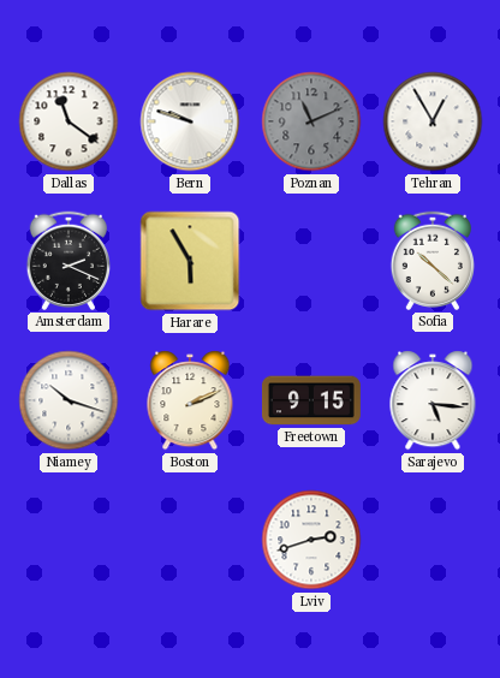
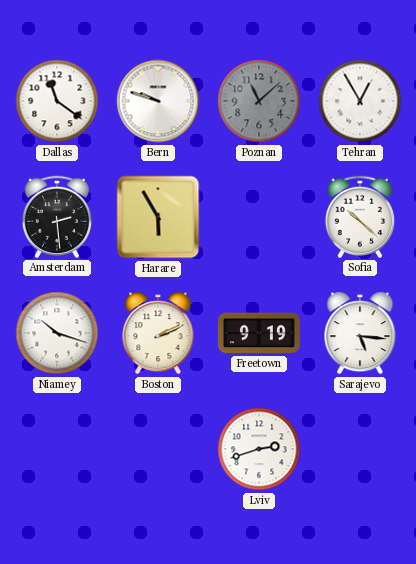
Poznan: 11:11 -> 11:08 (259, 101)
Amsterdam: 2:19 -> 2:29 (56, 217)
Freetown: 9:15 -> 9:19 (259, 333)
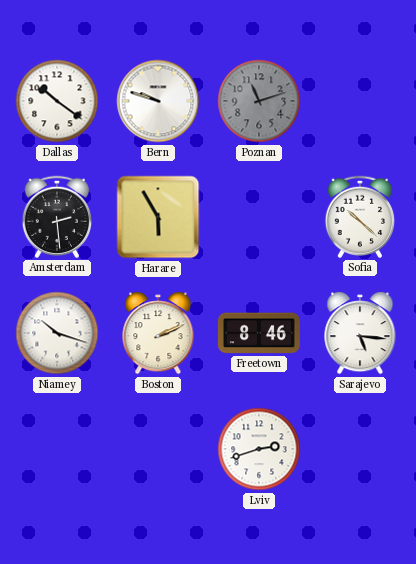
Dallas: 11:21 -> 10:21 (57, 101)
Poznan: 11:08 -> 11:12 (259, 101)
Tehran: 12:55 -> none (360, 101)
Freetown: 9:19 -> 8:46 (259, 333)
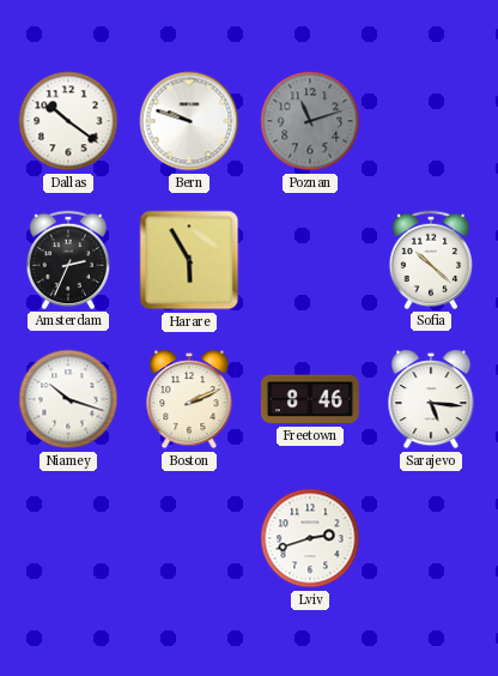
Amsterdam: 2:29 -> 2:34 (67, 260)
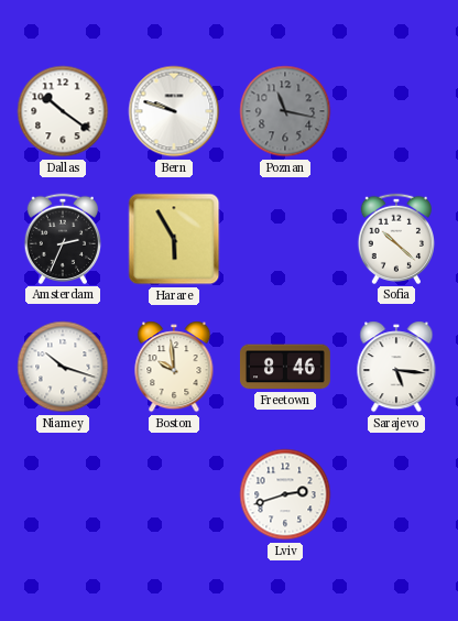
Poznan: 11:12 -> 11:17 (285, 111)
Boston: 2:11 -> 9:59 (174, 367)
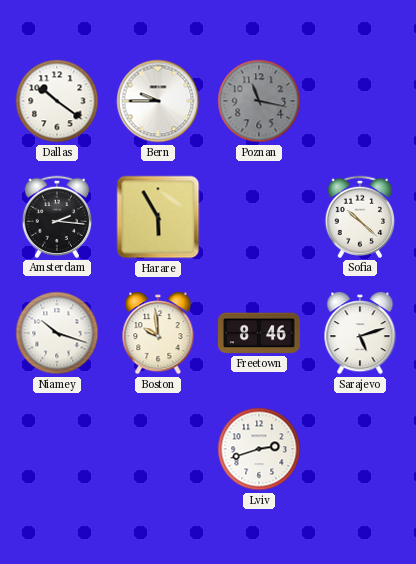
Bern: 9:48 -> 9:45 (158, 101)
Amsterdam: 2:34 -> 2:16 (56, 217)
Sarajevo: 5:16 -> 5:12 (360, 333)
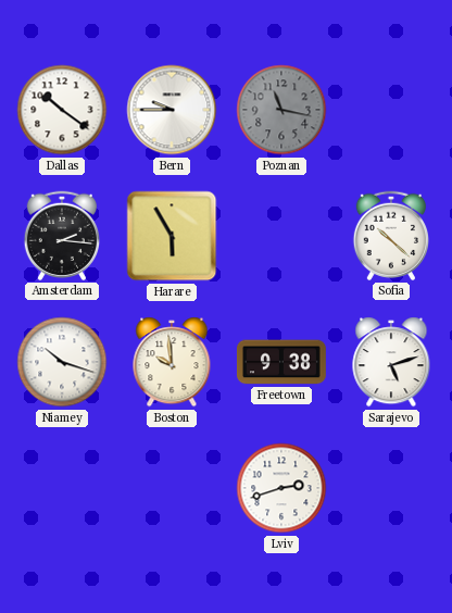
Freetown: 8:46 -> 9:38 (281, 362)
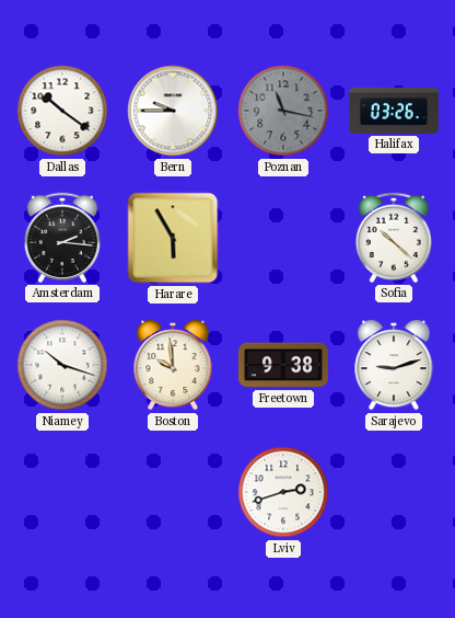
Halifax: none -> 03:26 (394, 111)
Sarajevo: 5:12 -> 9:12 (394, 365)
